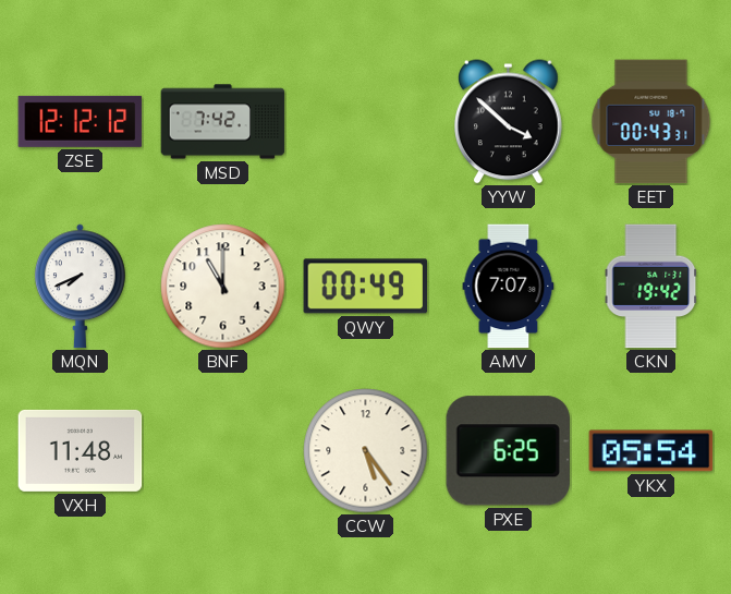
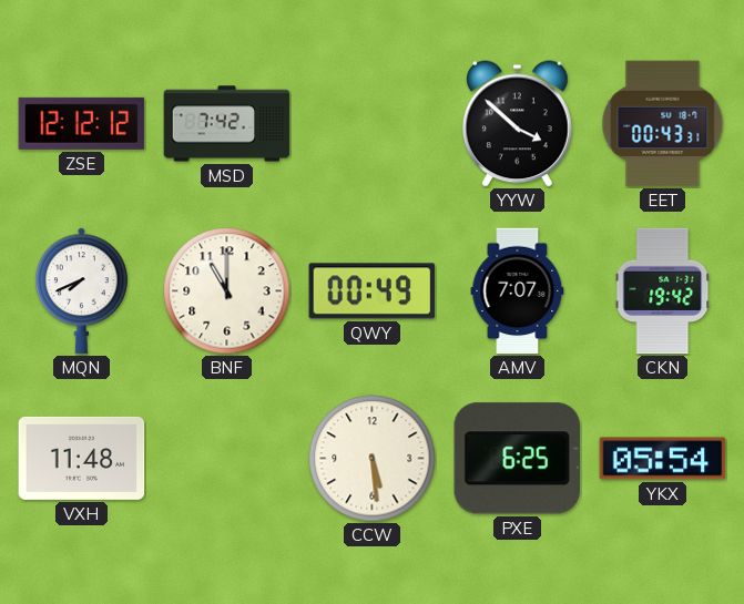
CCW: 5:24 -> 5:29 (373, 459)
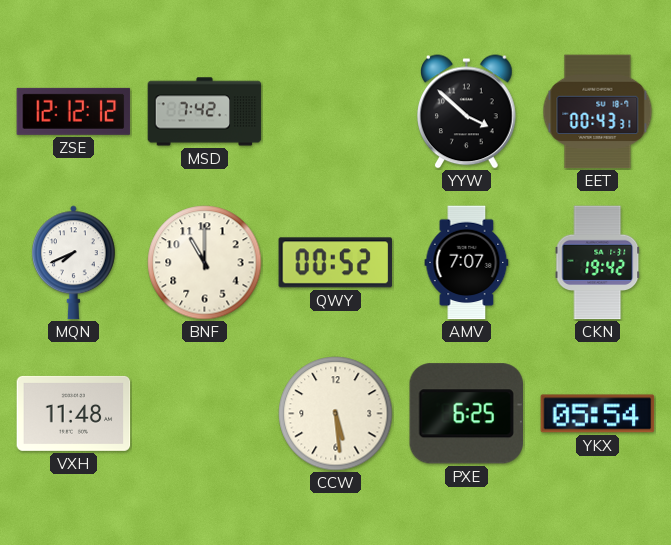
QWY: 00:49 -> 00:52 (336, 263)
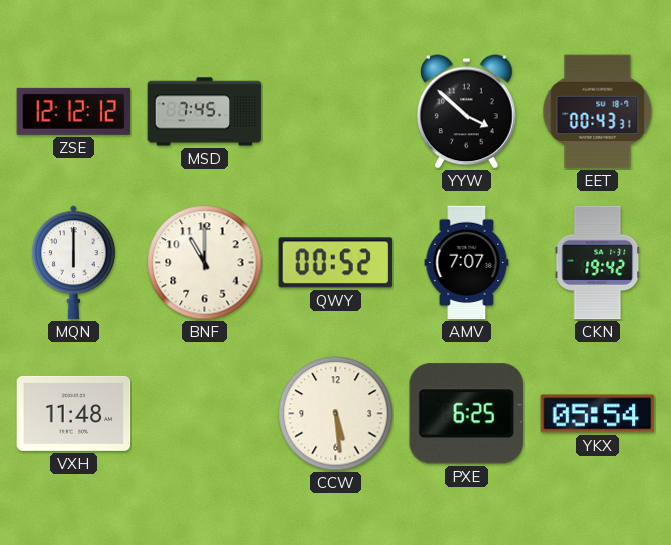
MSD: 7:42 -> 7:45 (205, 112)
MQN: 7:41 -> 6:00 (73, 263)
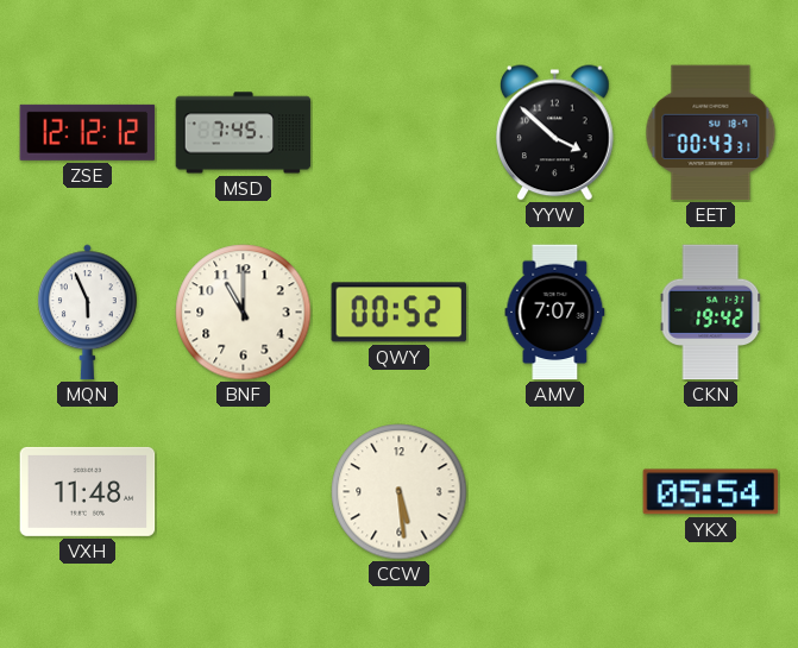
MQN: 6:00 -> 5:56 (87, 313)
PXE: 6:25 -> none (466, 414)
